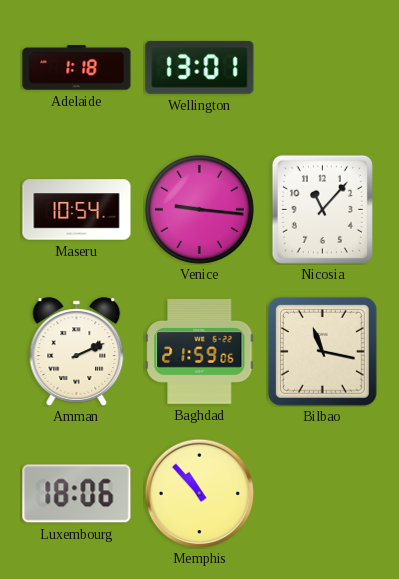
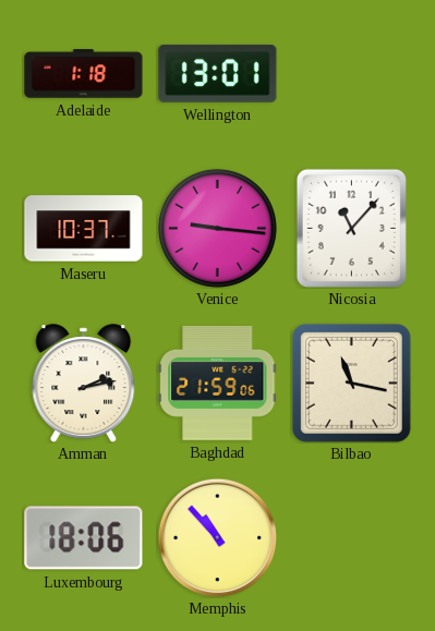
Maseru: 10:54 -> 10:37 (84, 229)
Amman: 2:11 -> 2:13 (84, 384)
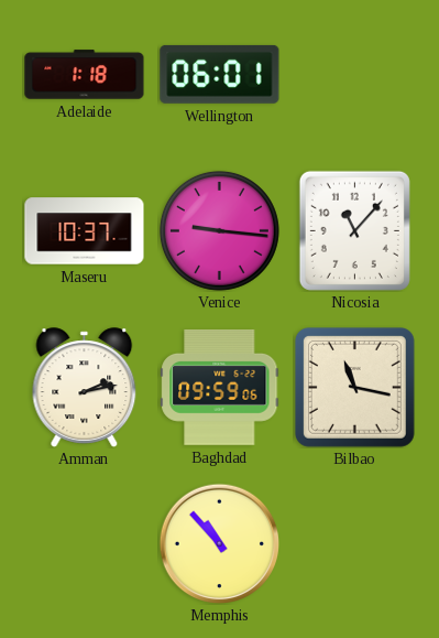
Wellington: 13:01 -> 06:01 (220, 74)
Baghdad: 21:59 -> 09:59 (220, 388)
Luxembourg: 18:06 -> none (84, 538)
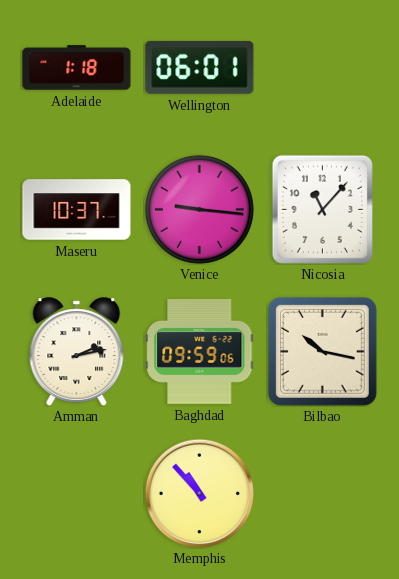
Bilbao: 11:17 -> 10:17 (322, 351)
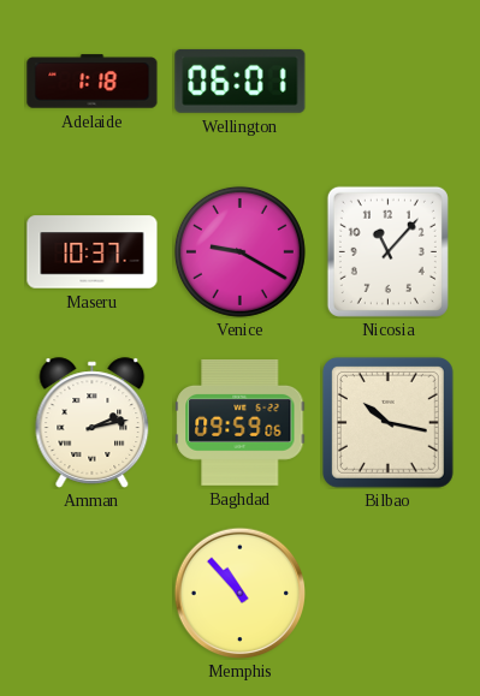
Venice: 9:16 -> 9:20 (239, 251)
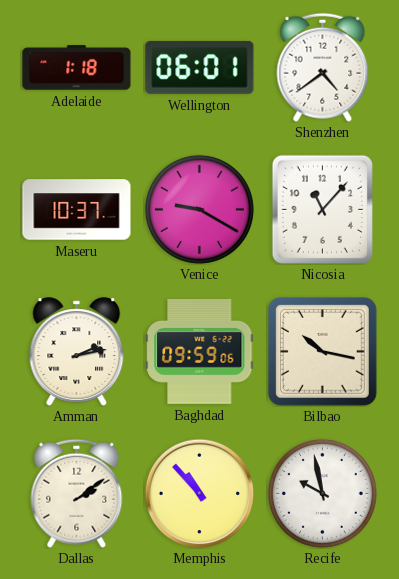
Shenzhen: none -> 4:39 (323, 67)
Dallas: none -> 2:09 (77, 493)
Recife: none -> 9:58 (322, 493)
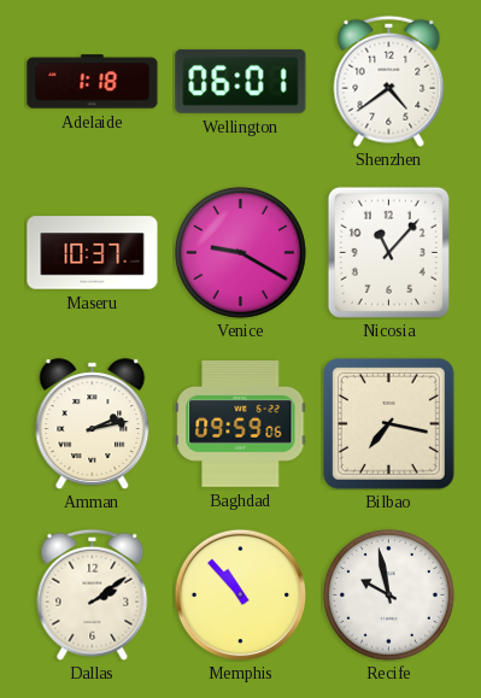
Bilbao: 10:17 -> 7:17 (388, 423)
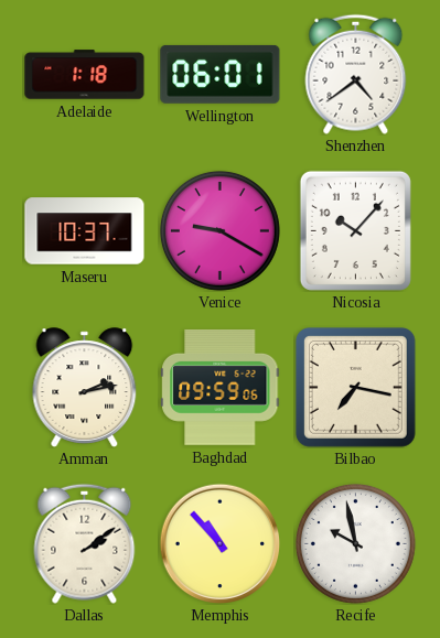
Nicosia: 11:07 -> 10:07 (355, 230)
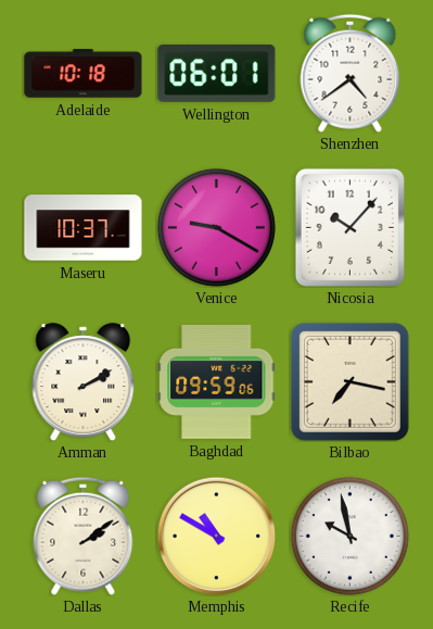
Adelaide: 1:18 -> 10:18 (84, 74)
Amman: 2:13 -> 2:10 (84, 382)
Memphis: 10:53 -> 10:50 (216, 536)
